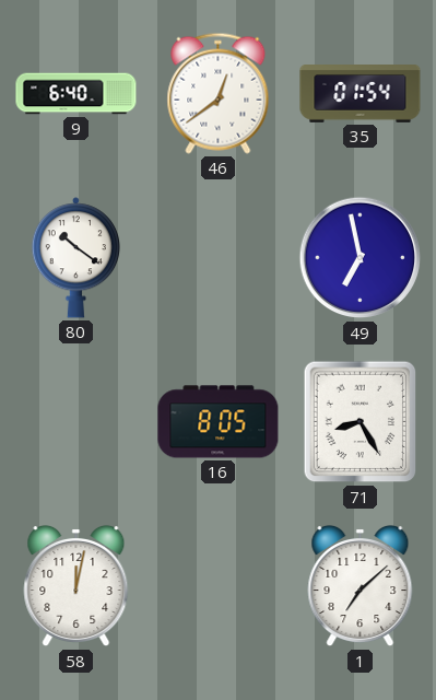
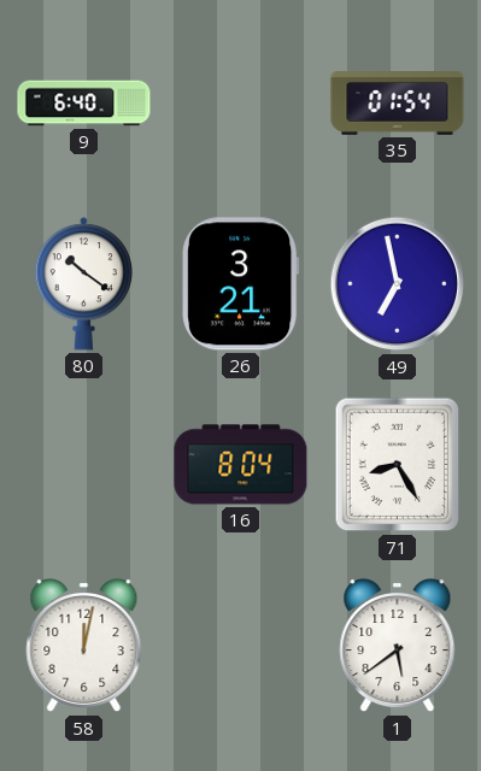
46: 12:39 -> none (219, 93)
26: none -> 3:21 (241, 284)
16: 8:05 -> 8:04 (241, 465)
1: 7:08 -> 5:39 (398, 646)
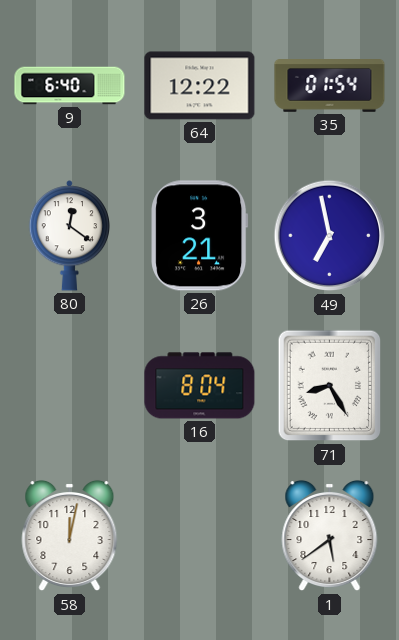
64: none -> 12:22 (200, 86)
80: 10:21 -> 12:21 (70, 236)
